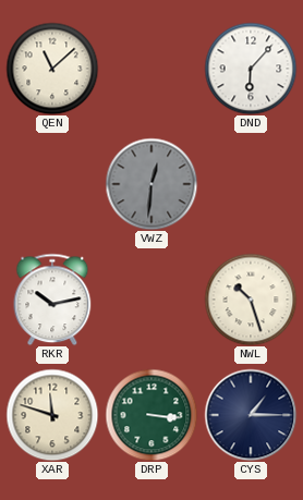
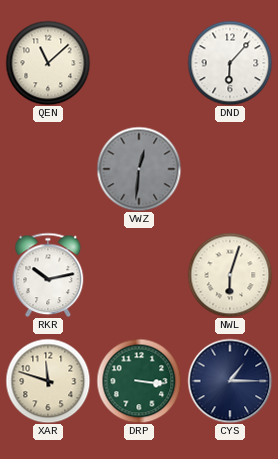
NWL: 10:27 -> 6:03 (230, 275)
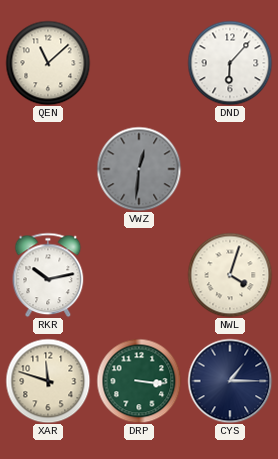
NWL: 6:03 -> 4:03 (230, 275)
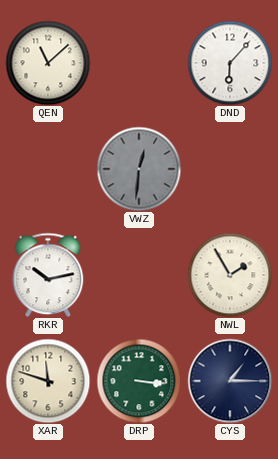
NWL: 4:03 -> 1:55 (230, 275)
